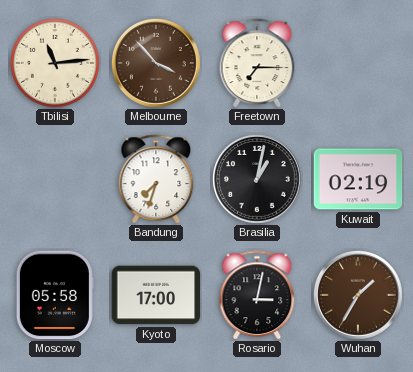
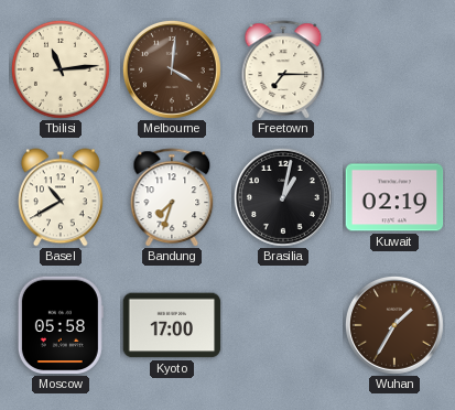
Melbourne: 3:53 -> 4:01 (172, 69)
Basel: none -> 10:40 (62, 197)
Rosario: 3:02 -> none (257, 295)
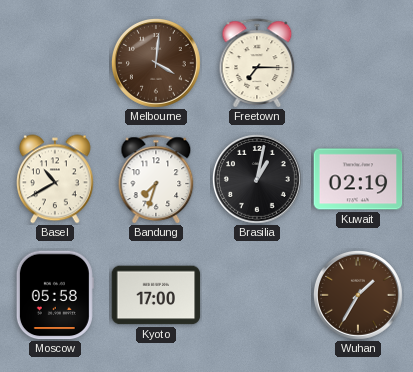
Tbilisi: 11:14 -> none (61, 69)
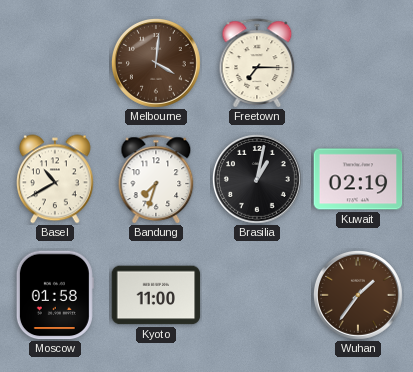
Moscow: 05:58 -> 01:58 (55, 295)
Kyoto: 17:00 -> 11:00 (156, 295)
Wuhan: 1:35 -> 1:36 (358, 295)
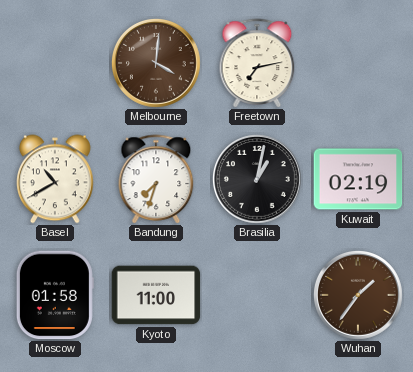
Freetown: 7:15 -> 7:13 (257, 63)
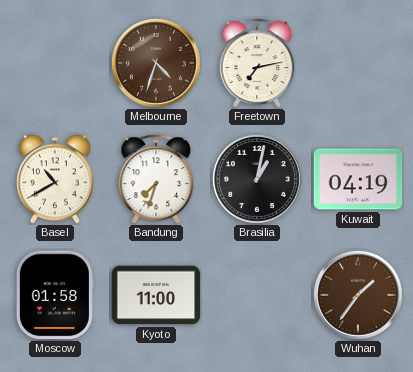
Melbourne: 4:01 -> 4:33 (156, 63)
Kuwait: 02:19 -> 04:19 (358, 179)
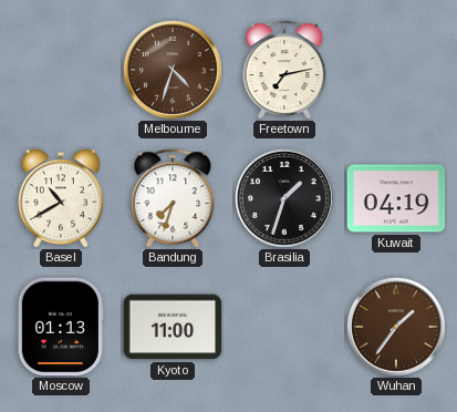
Brasilia: 1:02 -> 1:33 (284, 198)
Moscow: 01:58 -> 01:13 (61, 327)
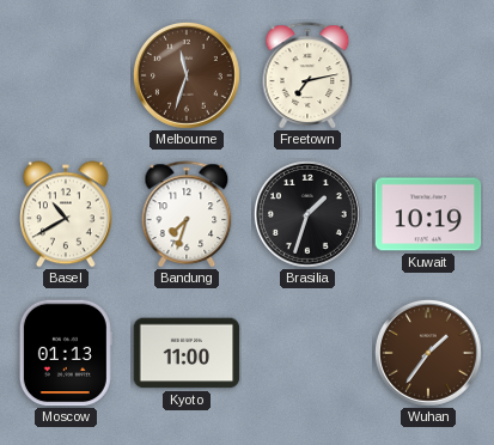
Melbourne: 4:33 -> 11:33 (187, 75)
Kuwait: 04:19 -> 10:19 (428, 214)
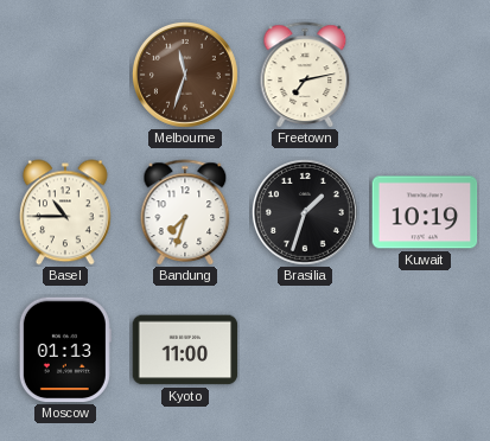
Basel: 10:40 -> 10:45 (66, 212)
Wuhan: 1:36 -> none (428, 353)
